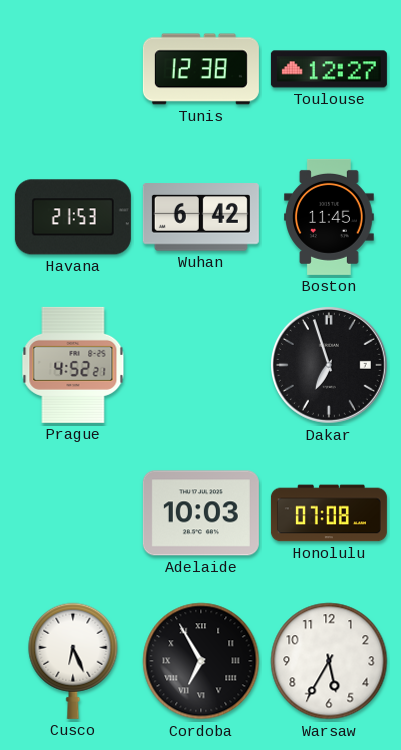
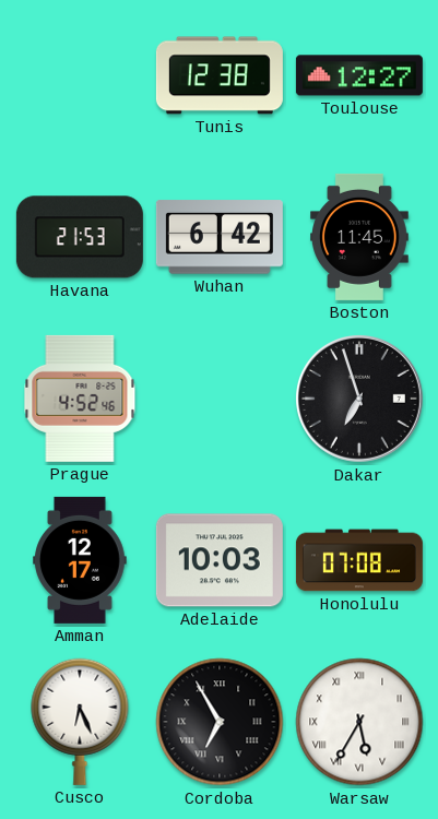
Prague: 4:52:21 -> 4:52:46 (80, 399)
Amman: none -> 12:17 (80, 560)
Warsaw numerals: Arabic -> Roman (359, 722)
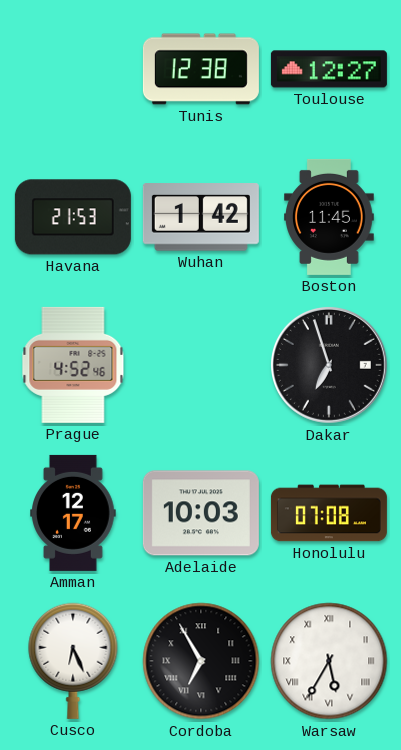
Wuhan: 6:42 -> 1:42 (201, 217)
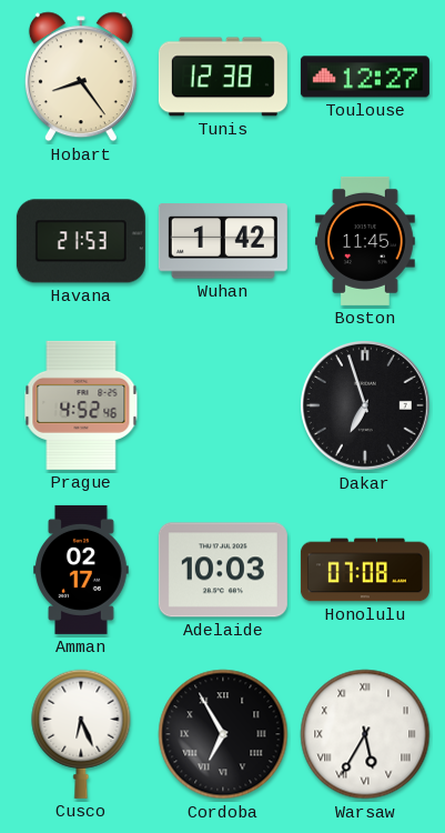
Hobart: none -> 8:24 (81, 77)
Amman: 12:17 -> 02:17 (81, 570)
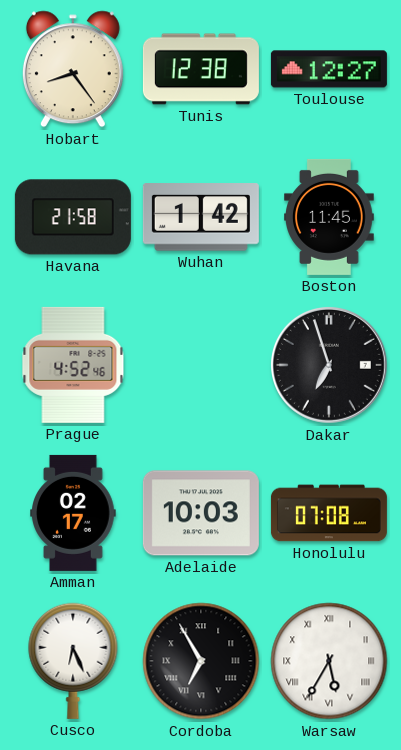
Havana: 21:53 -> 21:58 (73, 217)
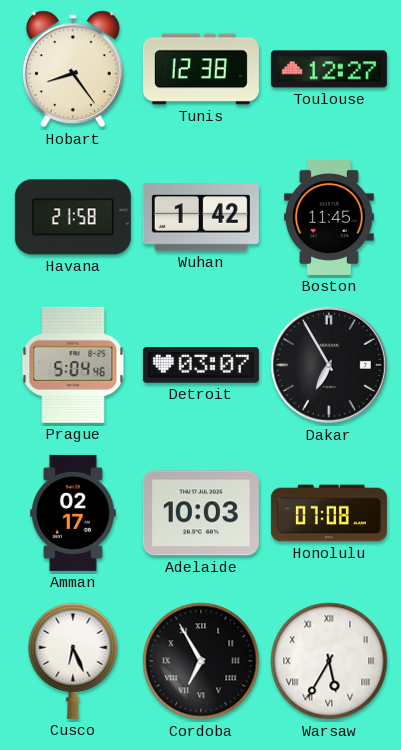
Prague: 4:52 -> 5:04 (73, 365)
Detroit: none -> 03:07 (201, 365)
Dakar: 6:57 -> 6:55 (329, 365)
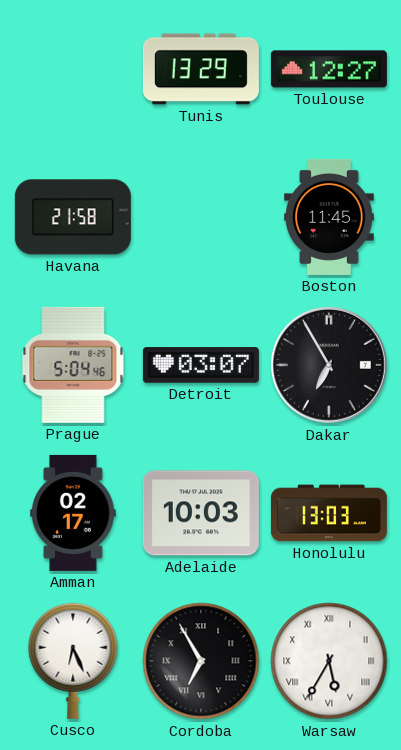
Hobart: 8:24 -> none (73, 69)
Tunis: 12:38 -> 13:29 (201, 69)
Wuhan: 1:42 -> none (201, 217)
Honolulu: 07:08 -> 13:03 (329, 513)
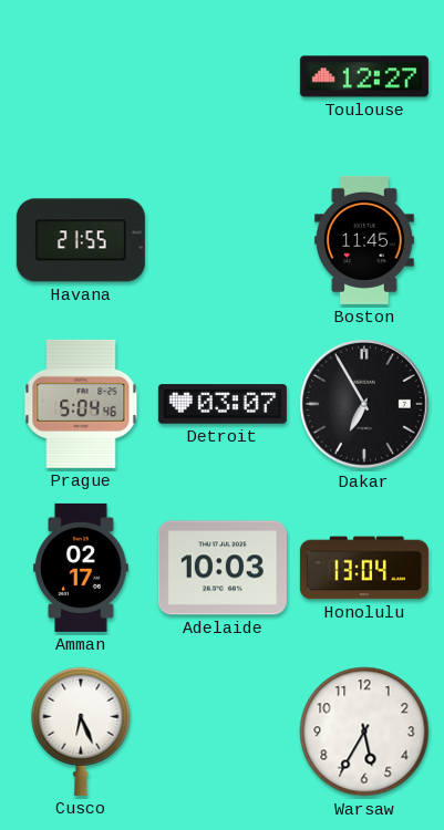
Tunis: 13:29 -> none (201, 69)
Havana: 21:58 -> 21:55 (81, 240)
Honolulu: 13:03 -> 13:04 (364, 568)
Cordoba: 6:55 -> none (201, 661)
Warsaw numerals: Roman -> Arabic (364, 732)
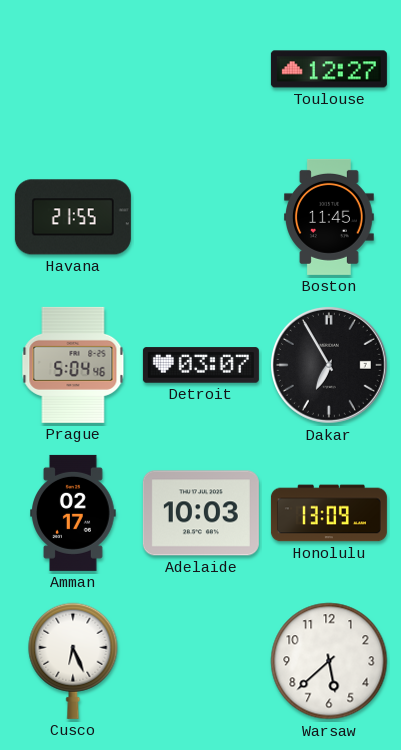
Honolulu: 13:04 -> 13:09 (329, 513)
Warsaw: 5:35 -> 5:38 (329, 661)
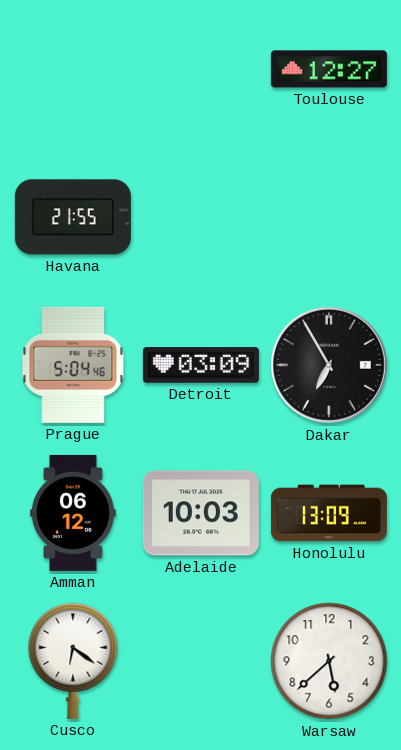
Boston: 11:45 -> none (330, 217)
Detroit: 03:07 -> 03:09 (201, 365)
Amman: 02:17 -> 06:12 (73, 513)
Cusco: 6:26 -> 6:21 (73, 661)
